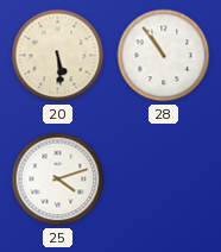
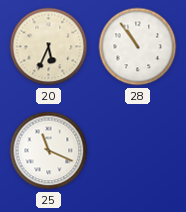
20: 5:29 -> 5:34 (49, 47)
25: 4:12 -> 11:19 (49, 151)
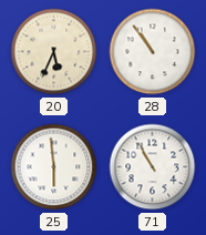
25: 11:19 -> 5:59 (54, 167)
71: none -> 10:55 (153, 167)
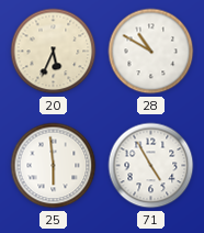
28: 10:54 -> 10:50 (151, 52)
71: 10:55 -> 4:55 (151, 166)
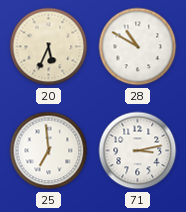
25: 5:59 -> 6:59 (49, 151)
71: 4:55 -> 3:13 (138, 151)
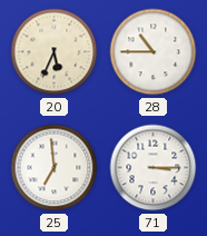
28: 10:50 -> 10:45 (154, 52)
71: 3:13 -> 3:15 (154, 168)
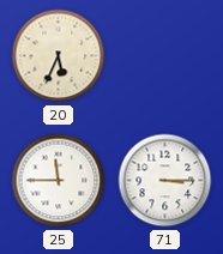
28: 10:45 -> none (154, 52)
25: 6:59 -> 11:45 (59, 181)
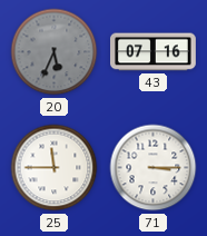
20 dial: cream -> grey (55, 52)
43: none -> 07:16 (154, 52)
